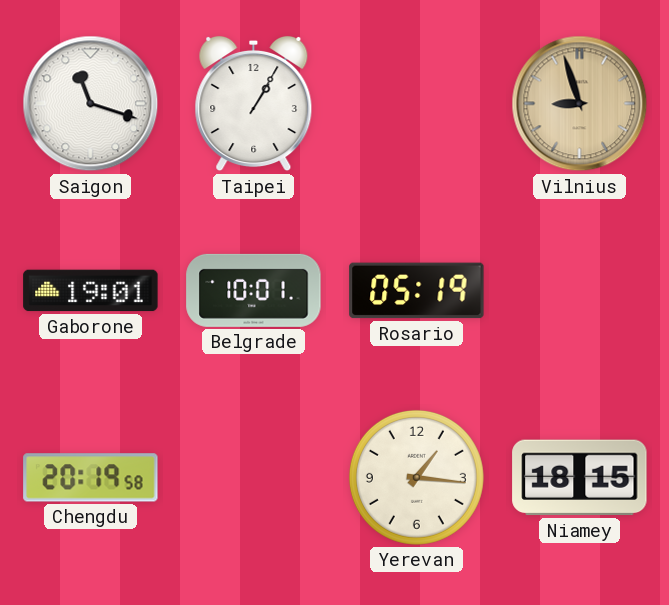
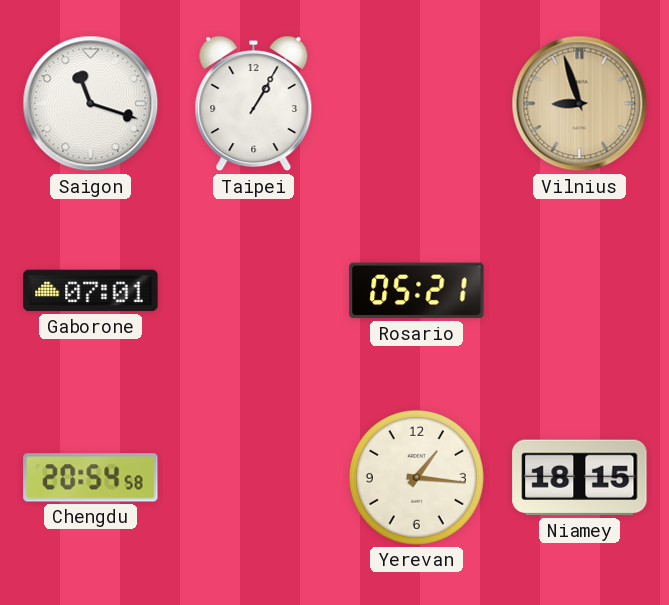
Gaborone: 19:01 -> 07:01 (91, 291)
Belgrade: 10:01 -> none (254, 290)
Rosario: 05:19 -> 05:21 (417, 291)
Chengdu: 20:19 -> 20:54 (91, 478)
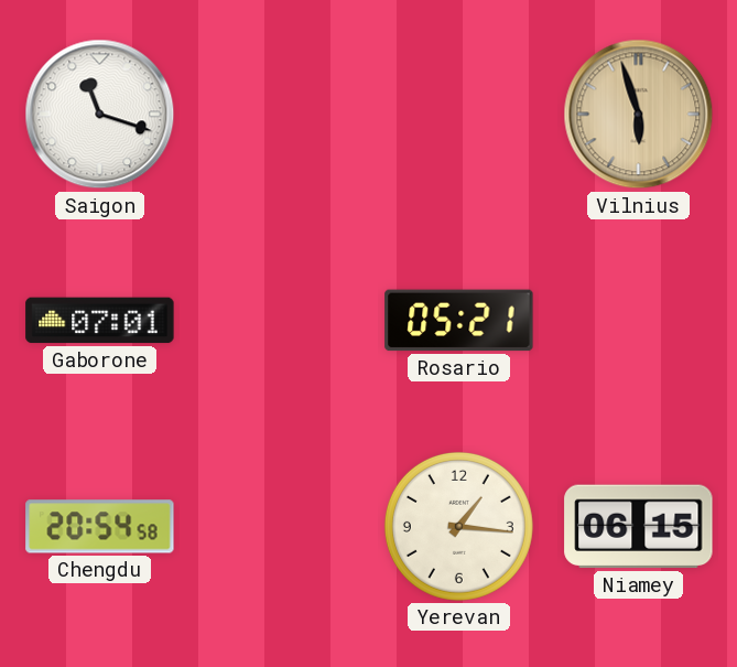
Taipei: 1:05 -> none (254, 104)
Vilnius: 8:57 -> 5:57 (639, 115)
Niamey: 18:15 -> 06:15 (639, 527)
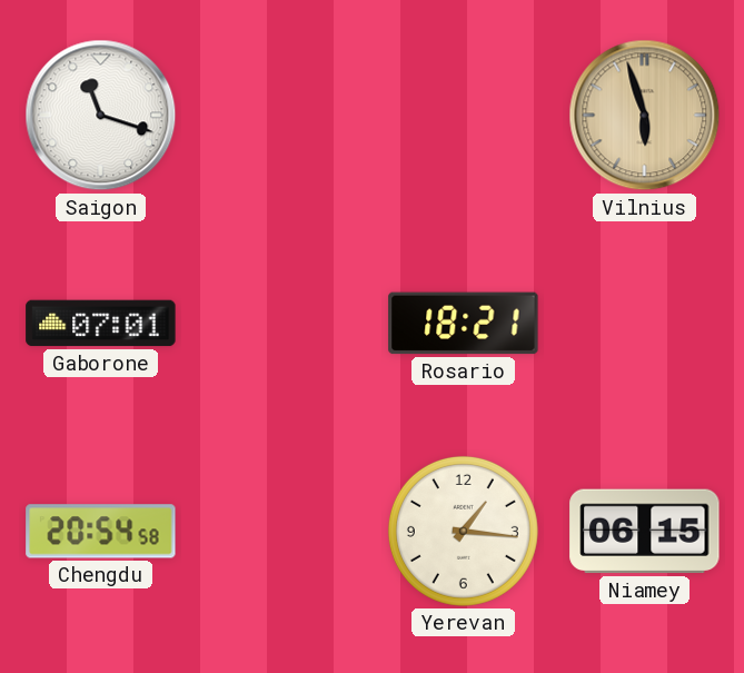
Rosario: 05:21 -> 18:21 (464, 324)
